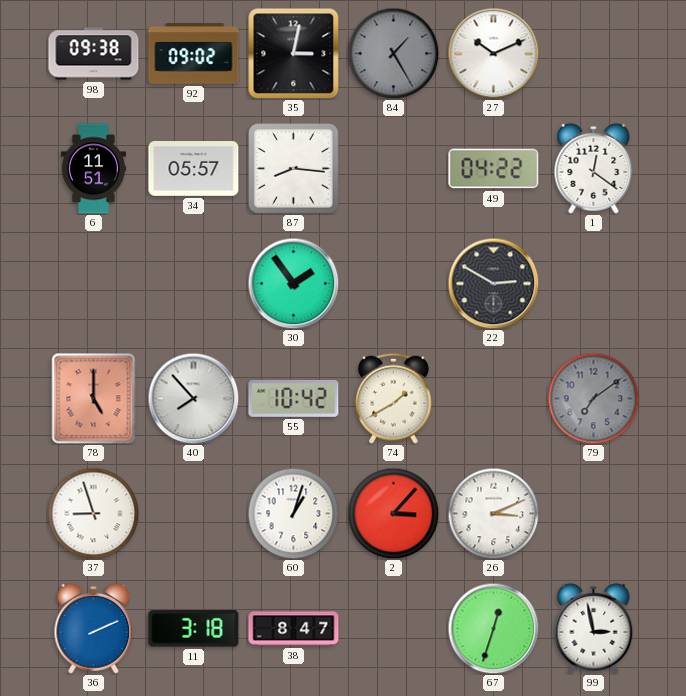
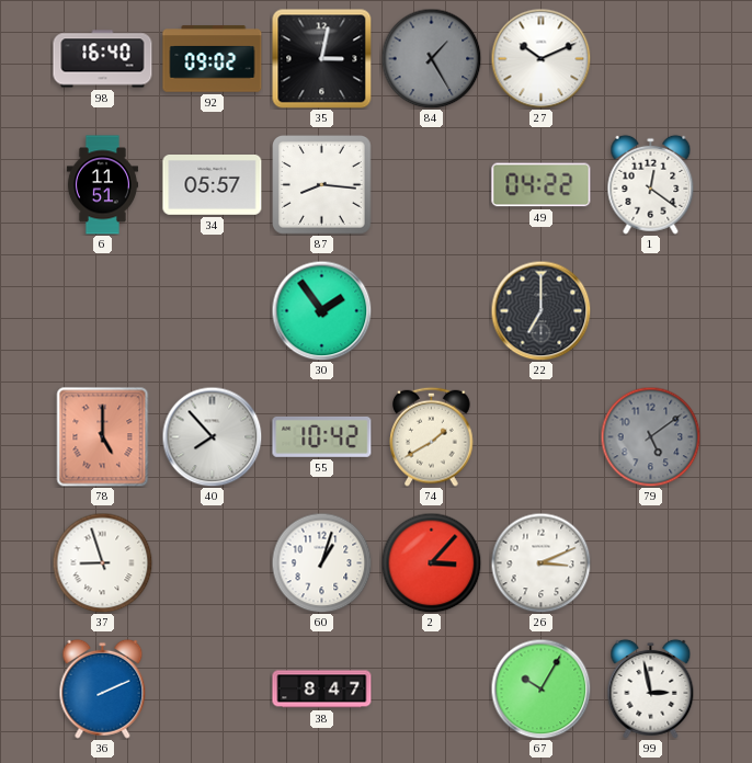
98: 09:38 -> 16:40 (103, 59)
22: 2:50 -> 7:00 (540, 310)
79: 7:09 -> 5:09 (650, 436)
11: 3:18 -> none (194, 629)
67: 12:33 -> 10:05 (540, 688)
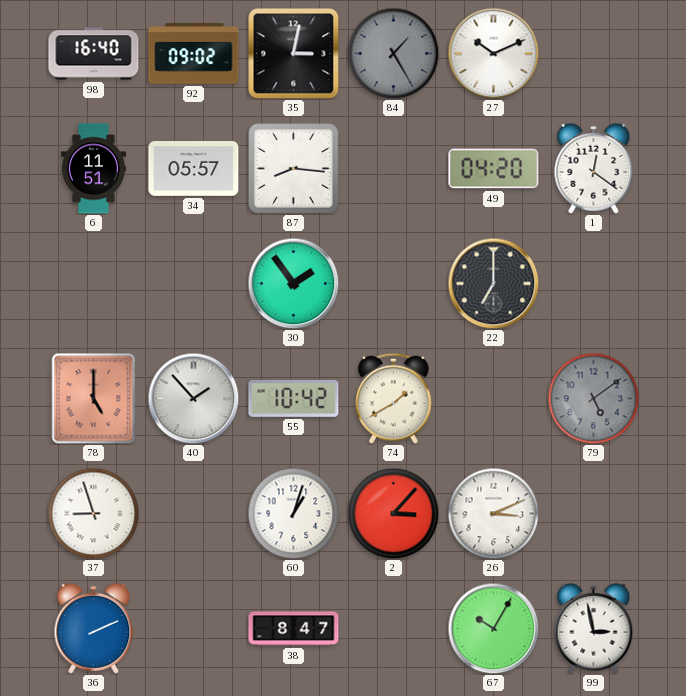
49: 04:22 -> 04:20 (494, 169)
40: 7:53 -> 1:53 (193, 398)
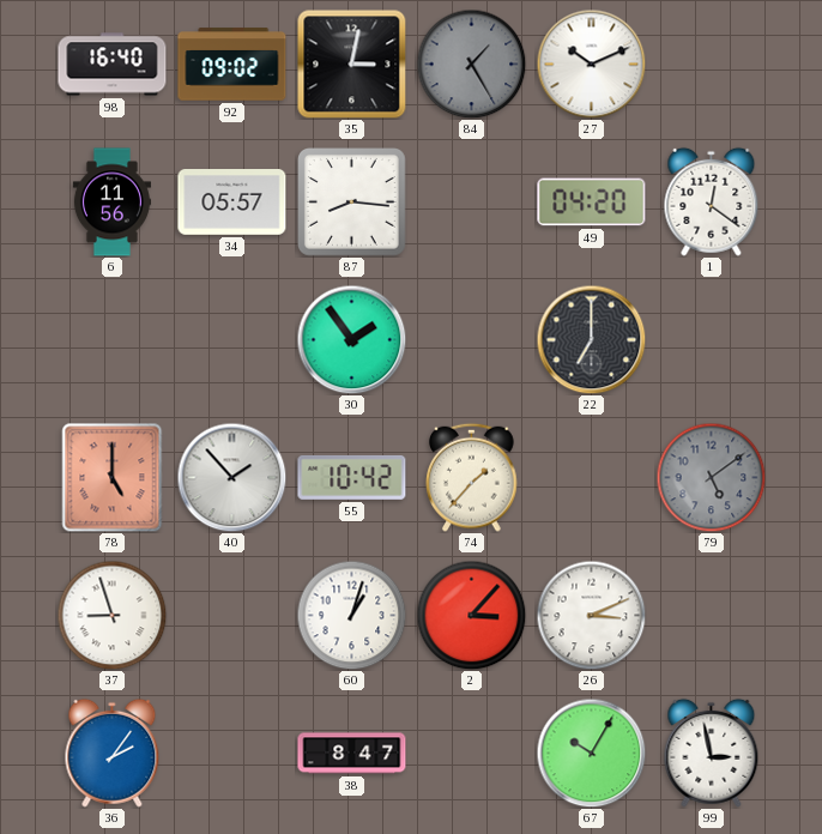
6: 11:51 -> 11:56 (111, 203)
74: 1:40 -> 1:37 (472, 477)
36: 2:11 -> 2:06 (113, 753)
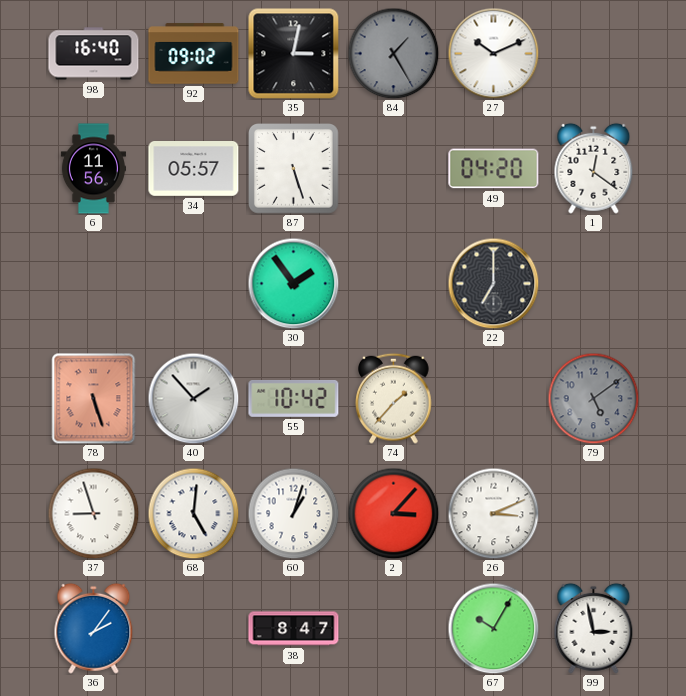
87: 8:16 -> 5:27 (294, 169)
78: 5:00 -> 5:27 (94, 399)
68: none -> 5:01 (193, 513)
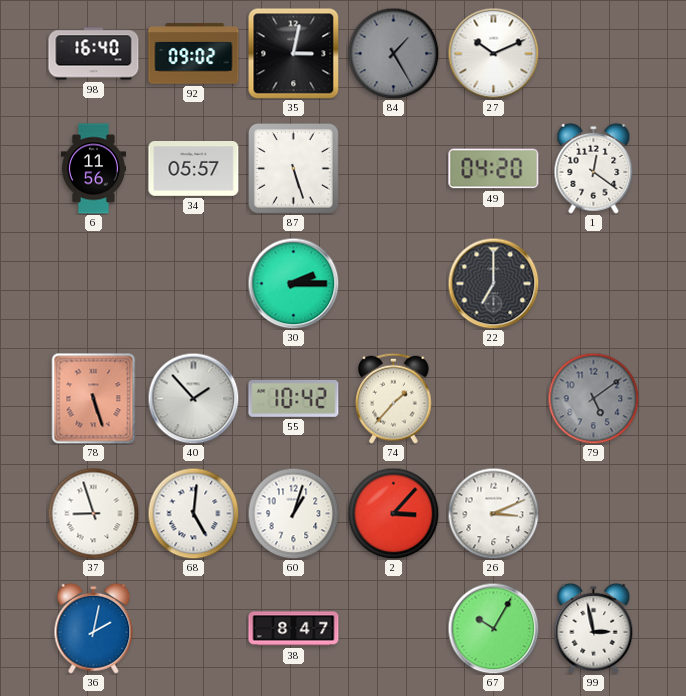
30: 1:54 -> 2:15 (293, 283)
36: 2:06 -> 2:02 (94, 628)
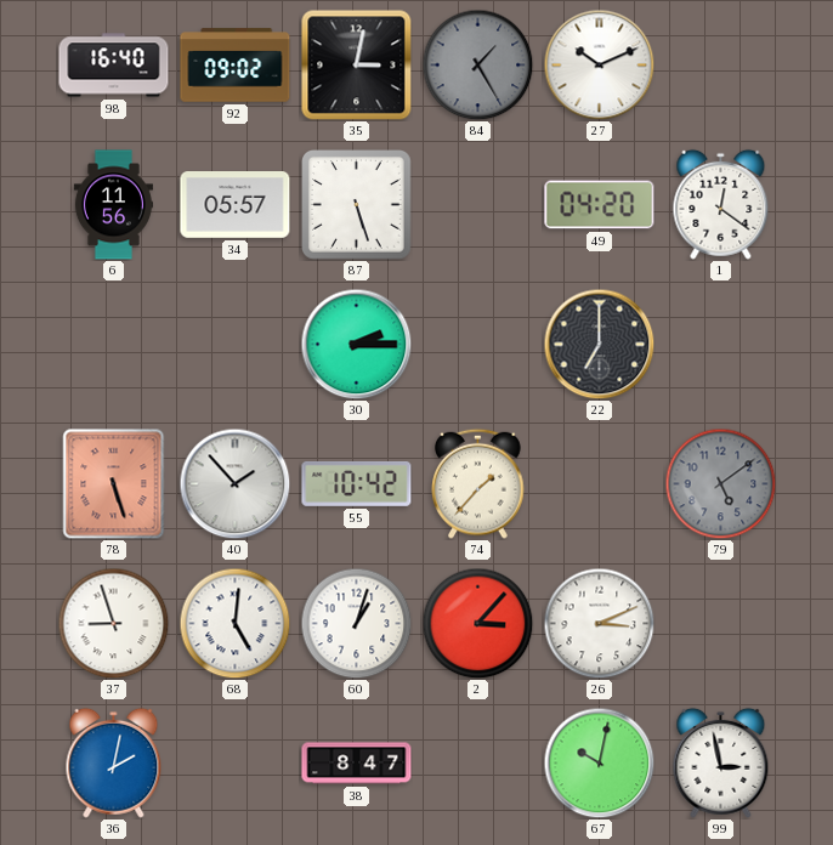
67: 10:05 -> 10:02 (599, 762)
